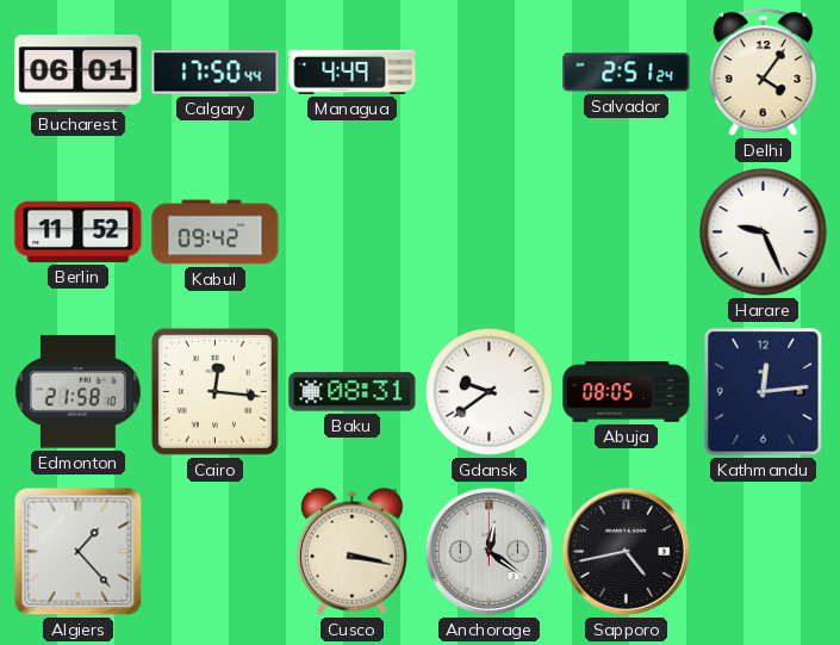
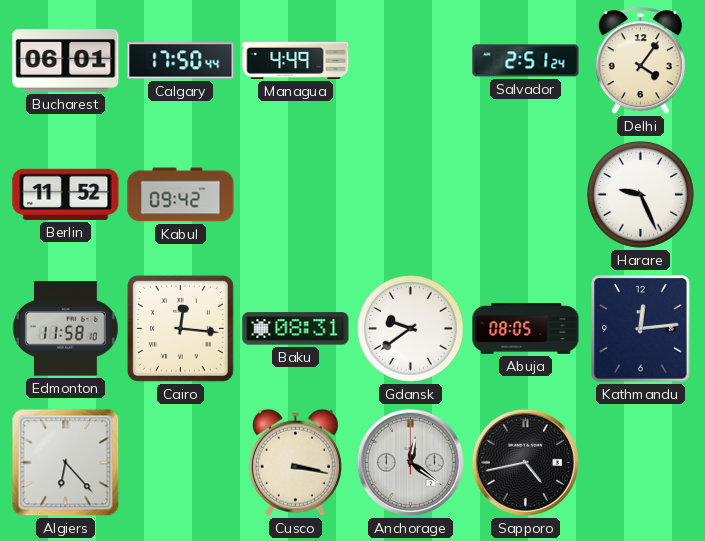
Edmonton: 21:58 -> 11:58 (65, 329)
Algiers: 1:23 -> 6:23 (66, 463)
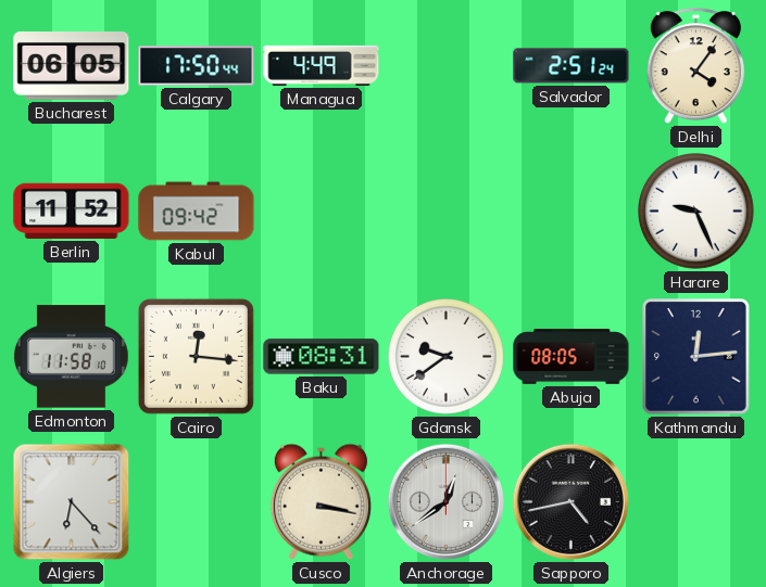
Bucharest: 06:01 -> 06:05 (72, 66)
Anchorage: 12:21 -> 12:39 (445, 501)
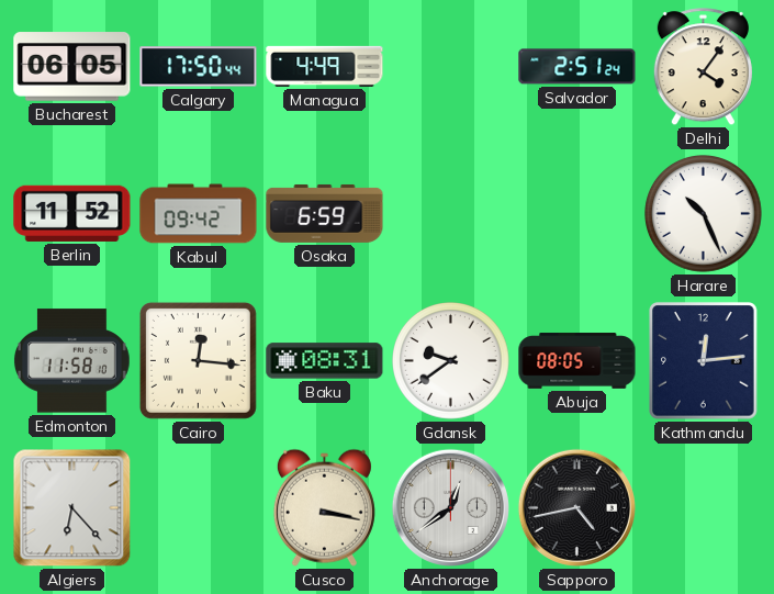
Osaka: none -> 6:59 (325, 213)
Harare: 9:26 -> 10:26 (704, 214)
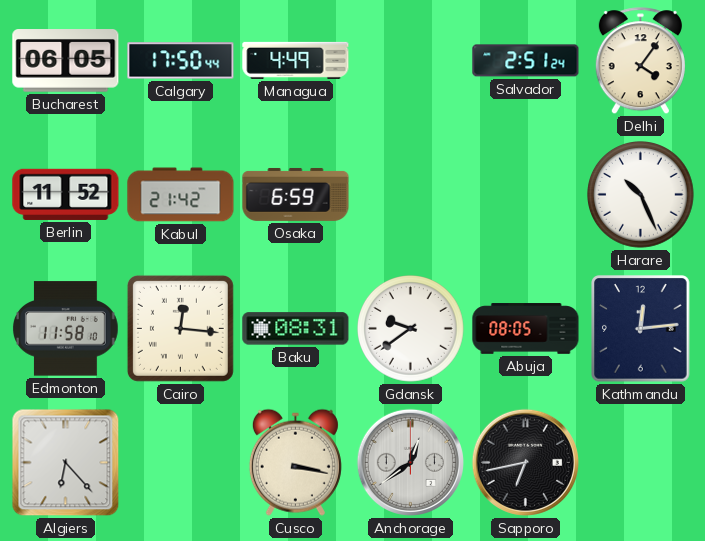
Kabul: 09:42 -> 21:42 (181, 195)
Sapporo: 4:43 -> 6:43 (525, 462)
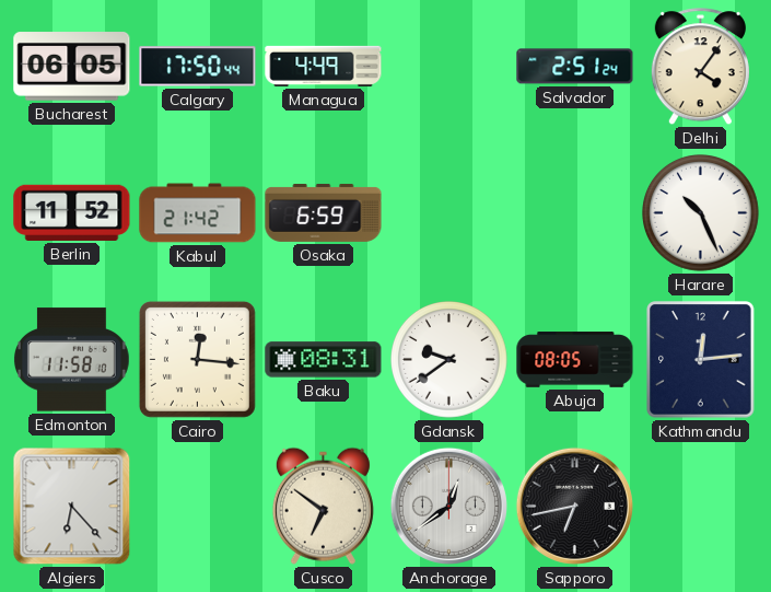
Cusco: 3:17 -> 6:51 (323, 506)
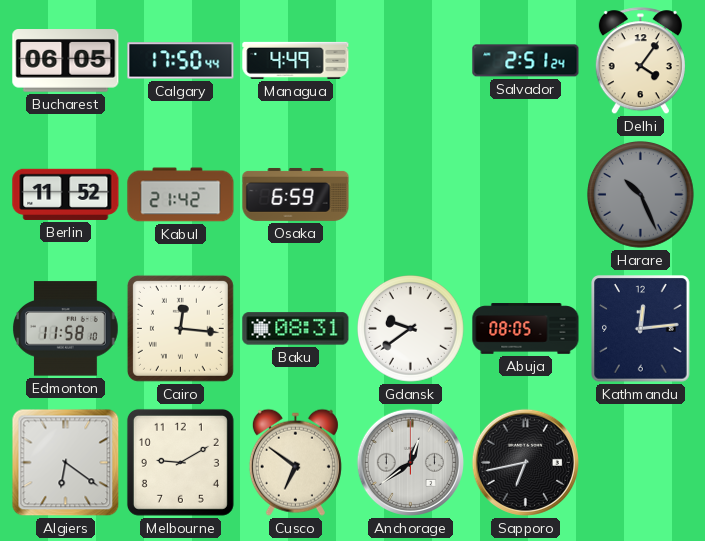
Harare dial: white -> grey (641, 195)
Algiers: 6:23 -> 6:21 (66, 463)
Melbourne: none -> 9:10 (180, 462)
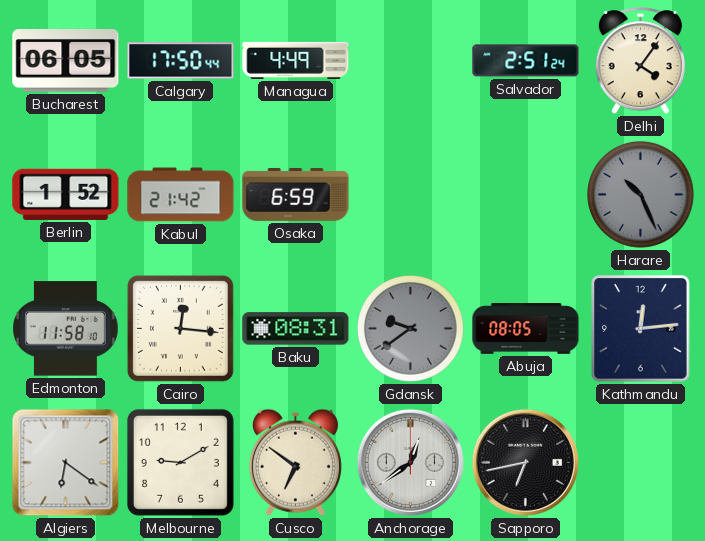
Berlin: 11:52 -> 1:52 (66, 194)
Gdansk dial: white -> grey (411, 329)
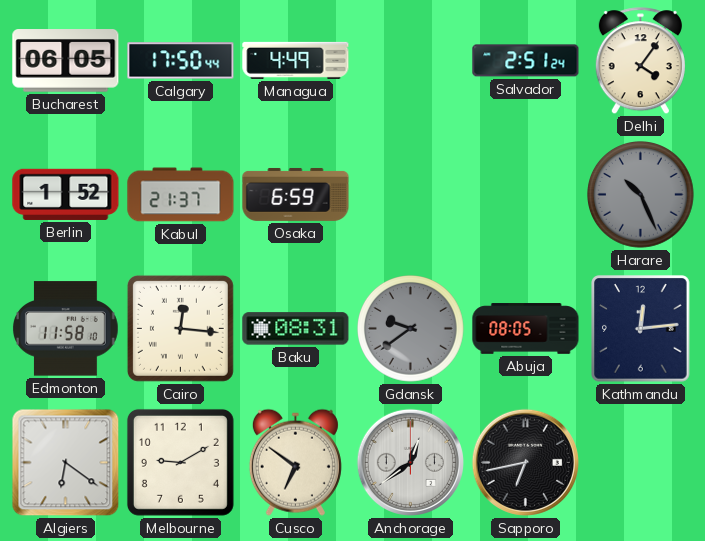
Kabul: 21:42 -> 21:37 (181, 195)
